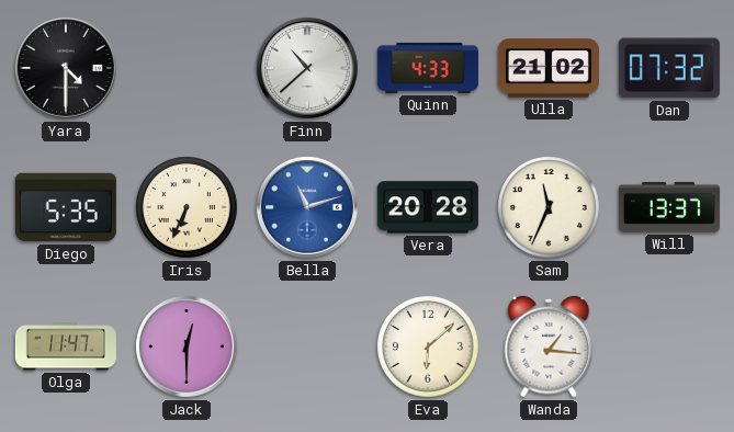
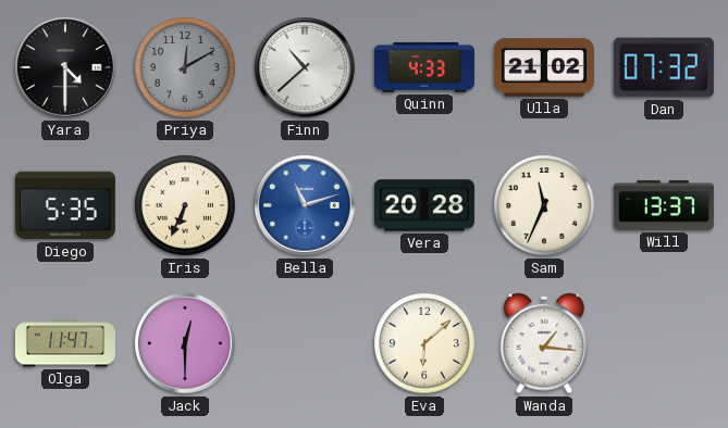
Priya: none -> 12:10 (185, 67)
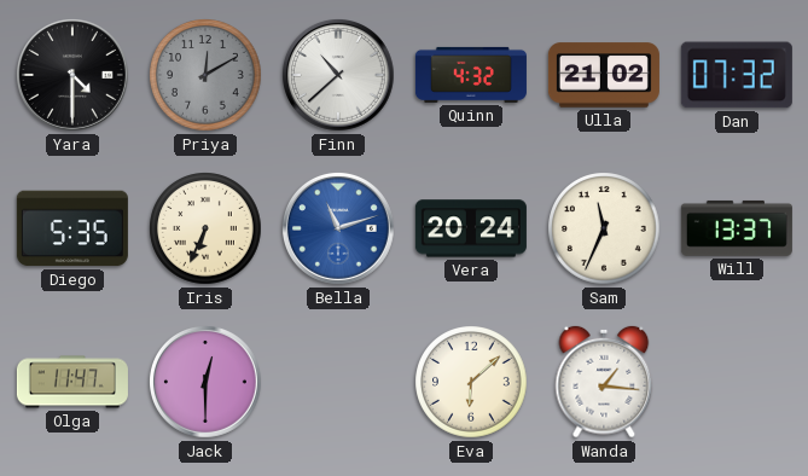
Quinn: 4:33 -> 4:32 (471, 75)
Vera: 20:28 -> 20:24 (471, 228)
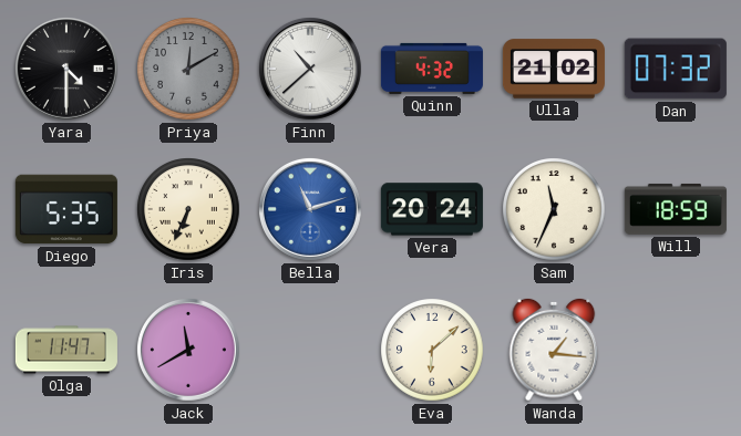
Will: 13:37 -> 18:59 (676, 209)
Jack: 12:30 -> 11:40 (189, 351)
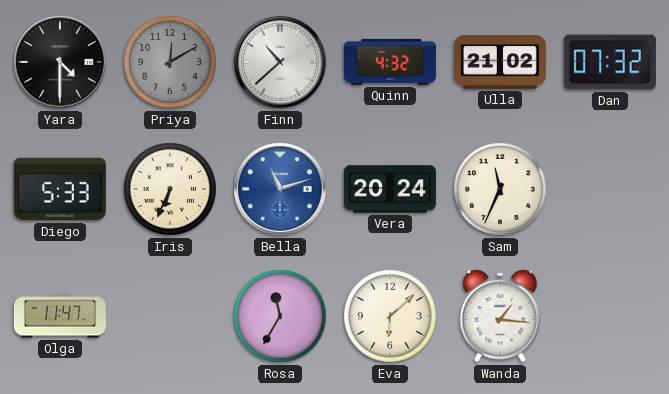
Diego: 5:35 -> 5:33 (60, 189)
Will: 18:59 -> none (676, 209)
Jack: 11:40 -> none (189, 351)
Rosa: none -> 11:35 (280, 316)
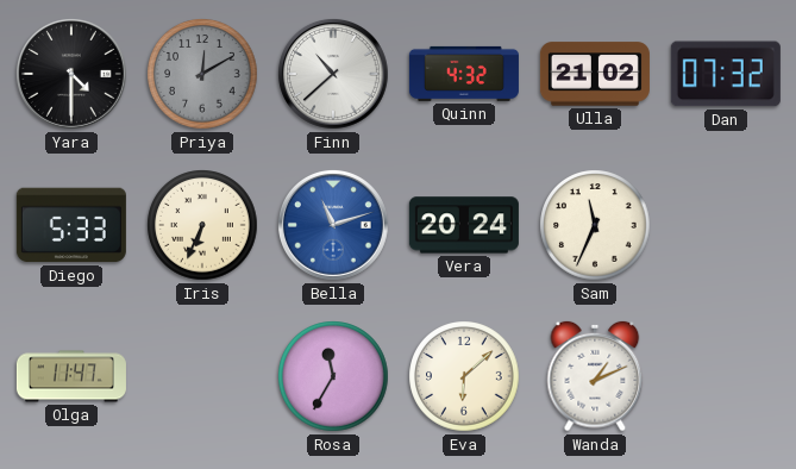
Wanda: 1:16 -> 1:11 (595, 376)
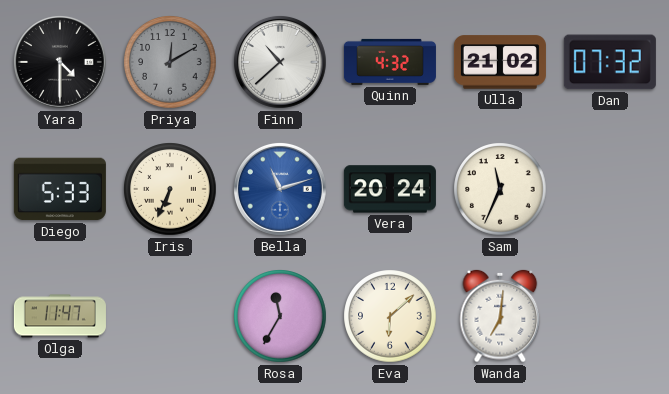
Wanda: 1:11 -> 7:01 (500, 316)
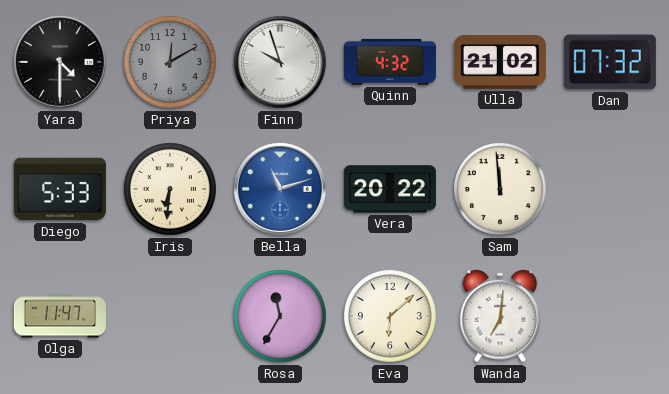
Finn: 10:38 -> 9:57 (281, 63)
Iris: 6:34 -> 6:31 (170, 189)
Vera: 20:24 -> 20:22 (390, 189)
Sam: 11:34 -> 11:59 (500, 189)
